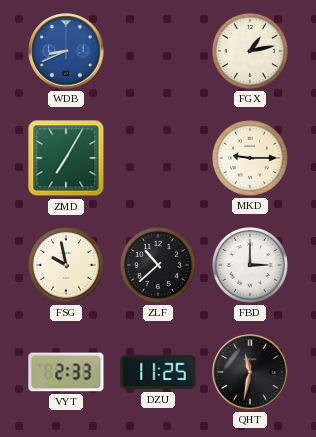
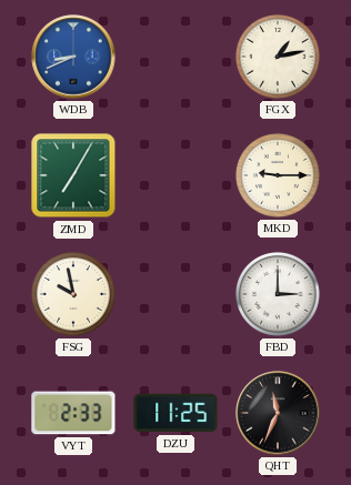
ZLF: 10:38 -> none (158, 265)
QHT: 11:32 -> 11:34 (278, 413)
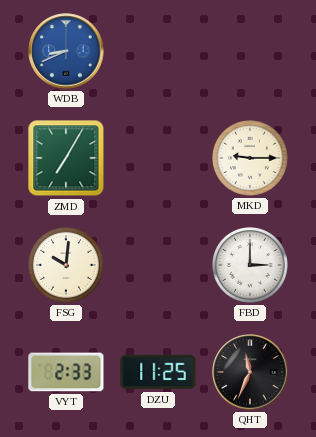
FGX: 1:13 -> none (278, 57)
FSG: 9:58 -> 10:01 (66, 265)
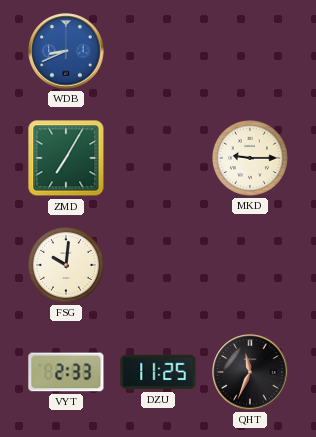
FBD: 3:00 -> none (250, 265)
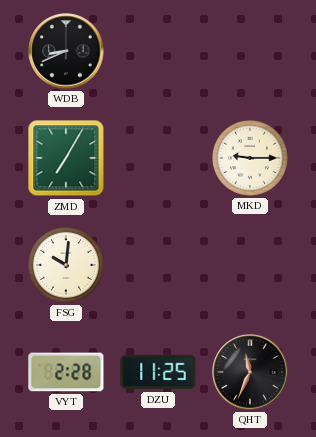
WDB dial: blue -> black (66, 51)
VYT: 2:33 -> 2:28 (66, 372)
